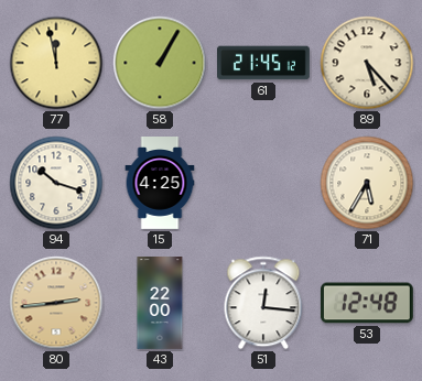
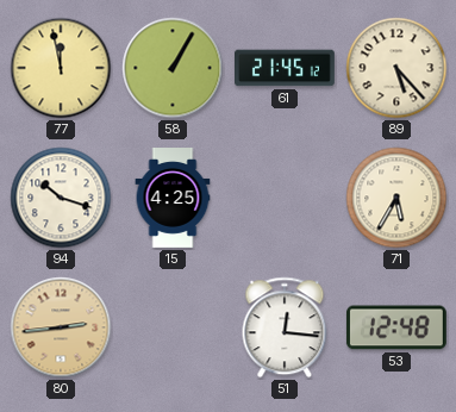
43: 22:00 -> none (160, 304)
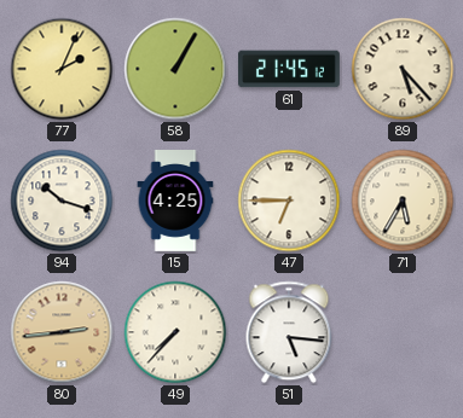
77: 11:58 -> 2:04 (62, 69)
47: none -> 6:45 (289, 201)
49: none -> 7:37 (175, 332)
51: 12:16 -> 5:16 (289, 332)
53: 12:48 -> none (396, 327)
